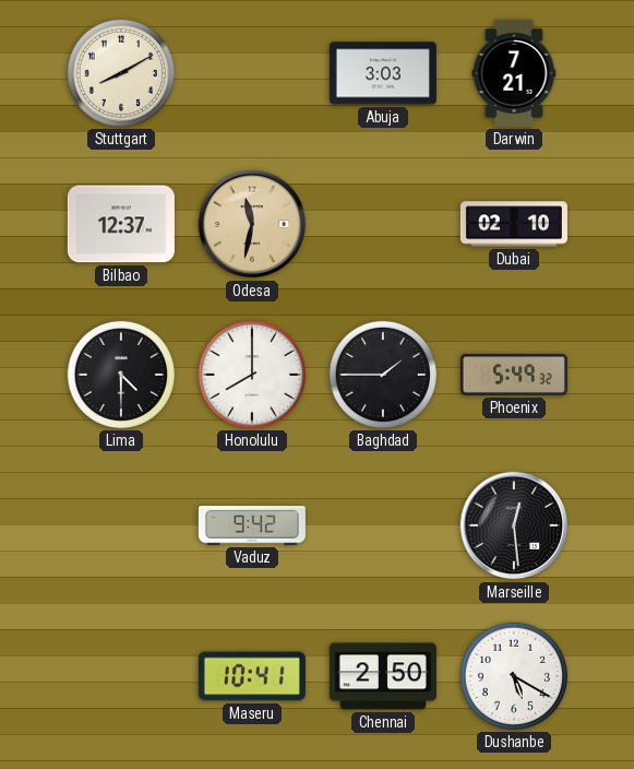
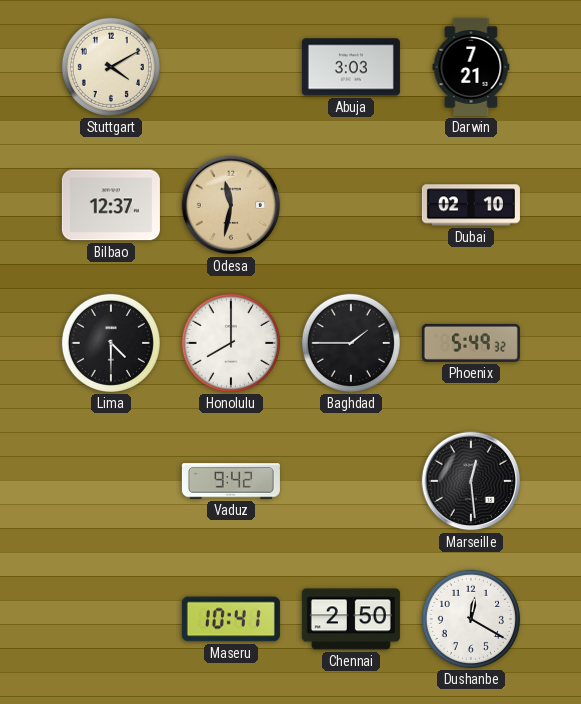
Stuttgart: 8:10 -> 4:10 (111, 67)
Dushanbe: 5:20 -> 12:20 (471, 619)
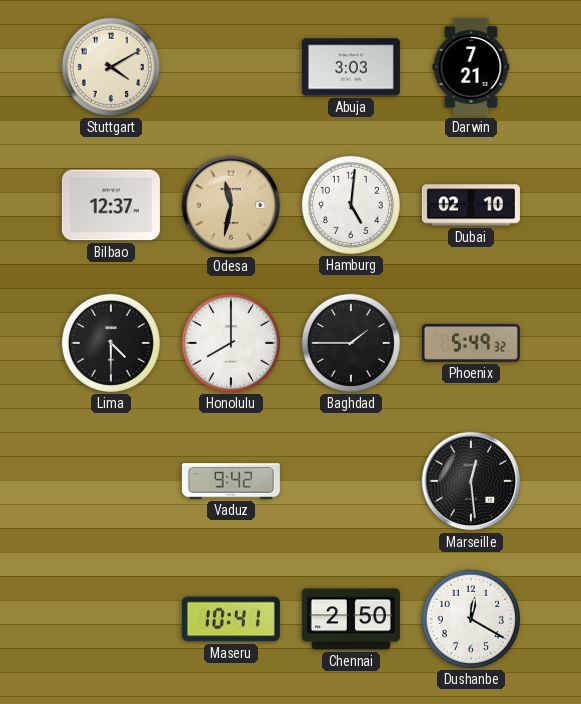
Hamburg: none -> 5:01 (351, 205)
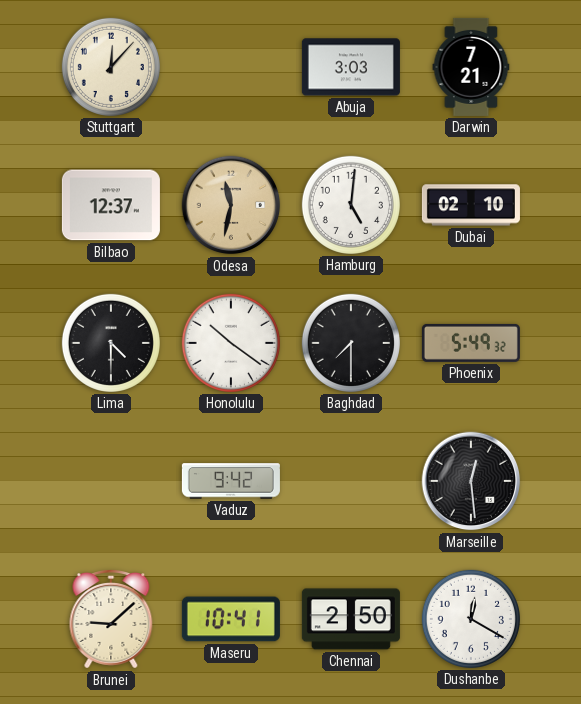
Stuttgart: 4:10 -> 12:07 (111, 67)
Honolulu: 8:00 -> 10:21 (231, 343)
Baghdad: 1:45 -> 7:30 (351, 343)
Brunei: none -> 9:08 (111, 620)
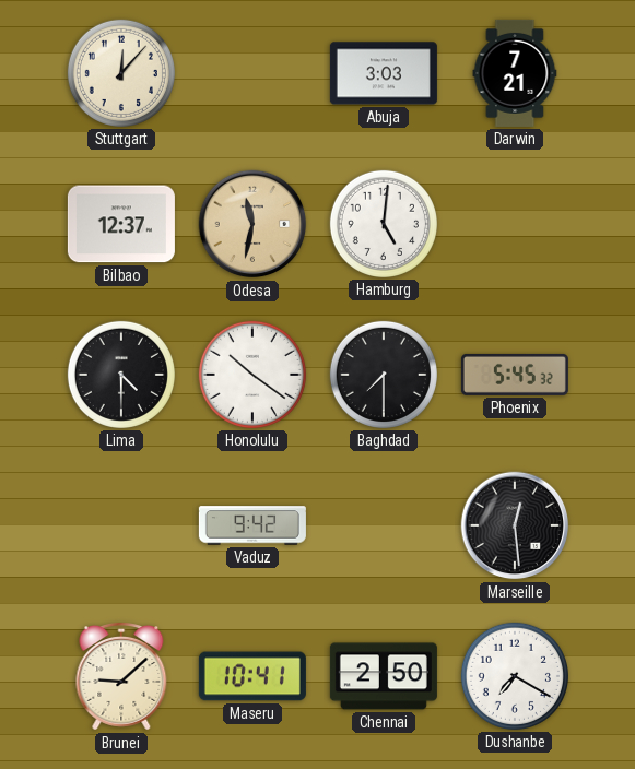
Dubai: 02:10 -> none (471, 205)
Phoenix: 5:49 -> 5:45 (515, 375)
Dushanbe: 12:20 -> 7:20 (515, 676)
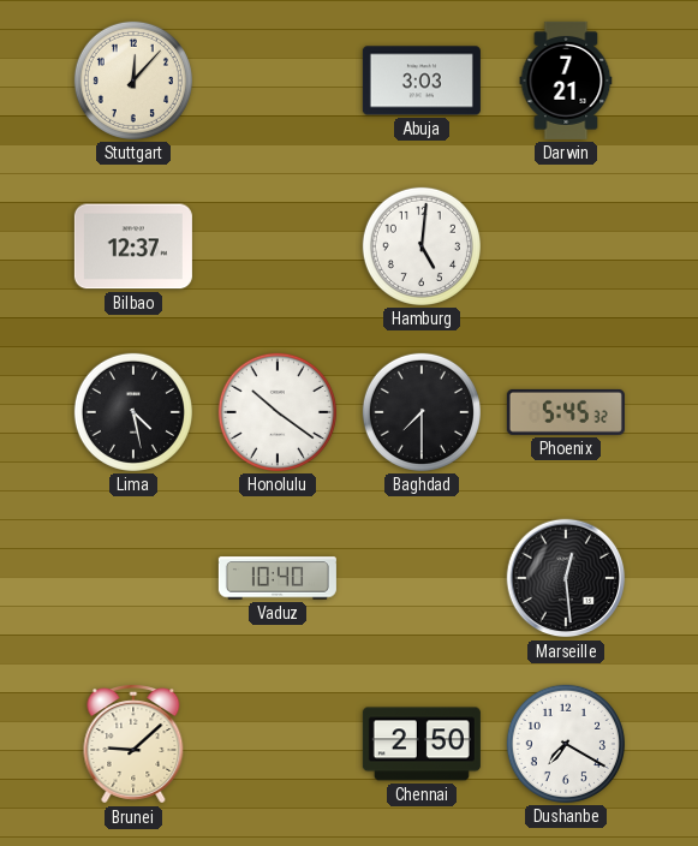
Odesa: 11:32 -> none (252, 224)
Lima: 4:30 -> 4:28 (133, 412)
Vaduz: 9:42 -> 10:40 (278, 578)
Maseru: 10:41 -> none (252, 676)
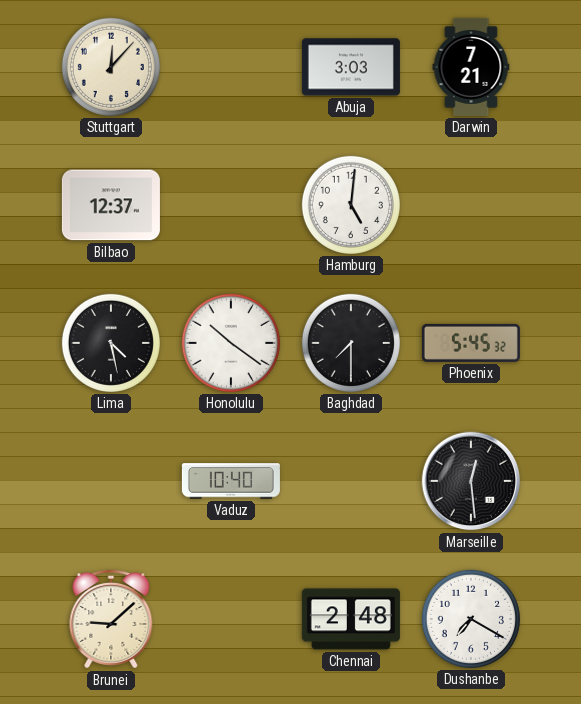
Chennai: 2:50 -> 2:48 (351, 619)
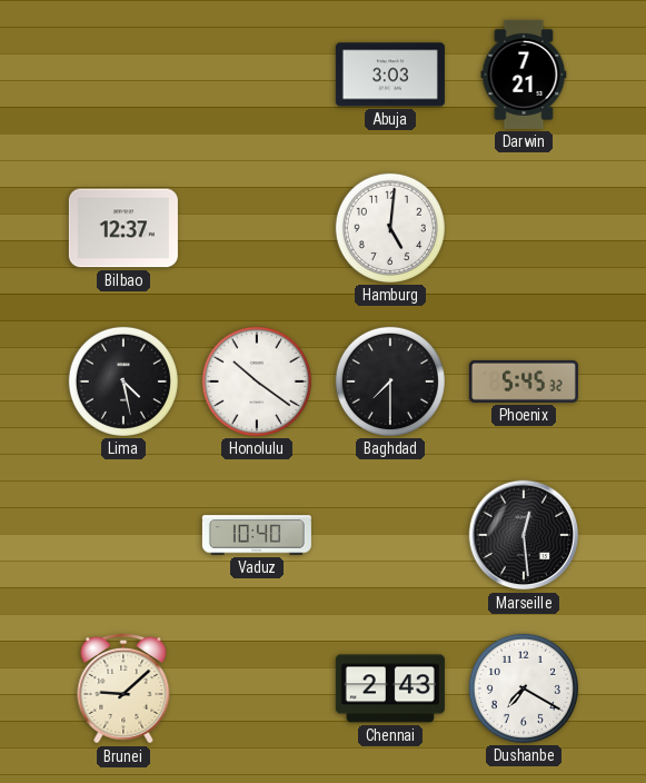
Stuttgart: 12:07 -> none (111, 67)
Chennai: 2:48 -> 2:43 (390, 688)
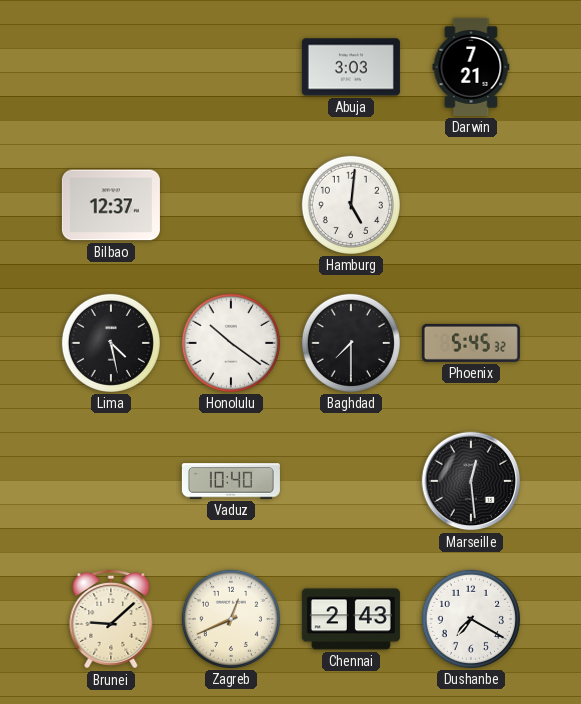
Zagreb: none -> 12:41 (231, 619)
